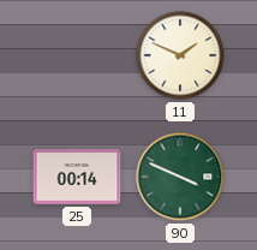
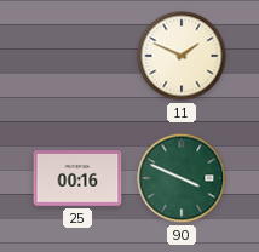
25: 00:14 -> 00:16 (77, 178)
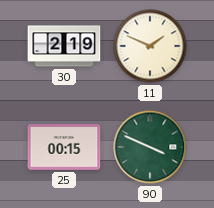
30: none -> 2:19 (64, 46)
25: 00:16 -> 00:15 (64, 147)
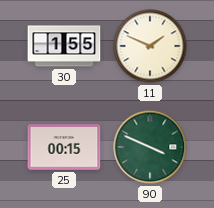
30: 2:19 -> 1:55 (64, 46)
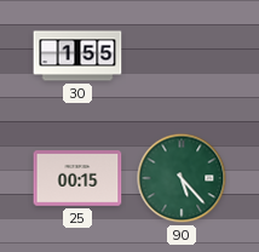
11: 1:49 -> none (150, 46)
90: 3:49 -> 5:23 (182, 178)
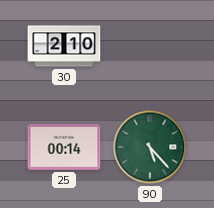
30: 1:55 -> 2:10 (64, 46)
25: 00:15 -> 00:14 (64, 147)
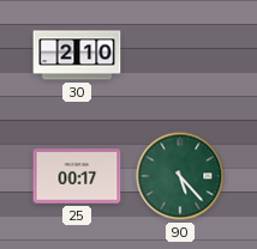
25: 00:14 -> 00:17 (77, 176)
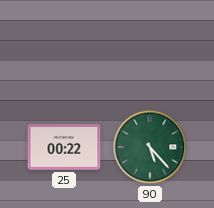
30: 2:10 -> none (77, 55)
25: 00:17 -> 00:22 (64, 147)
